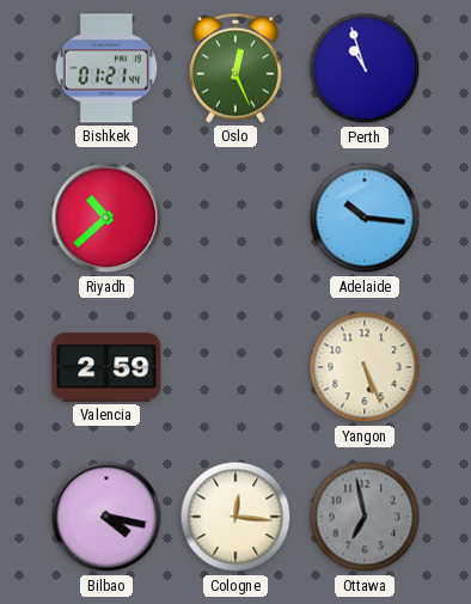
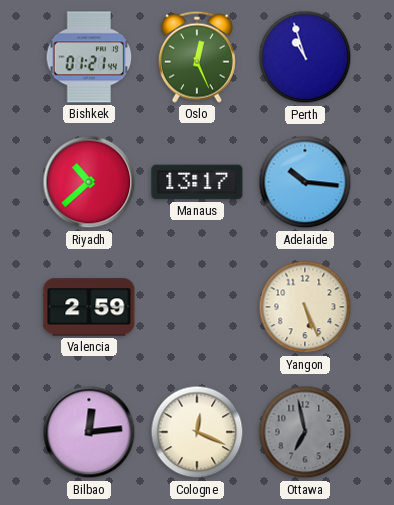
Manaus: none -> 13:17 (197, 182)
Bilbao: 4:17 -> 12:14 (89, 432)
Cologne: 12:16 -> 12:19 (197, 432)
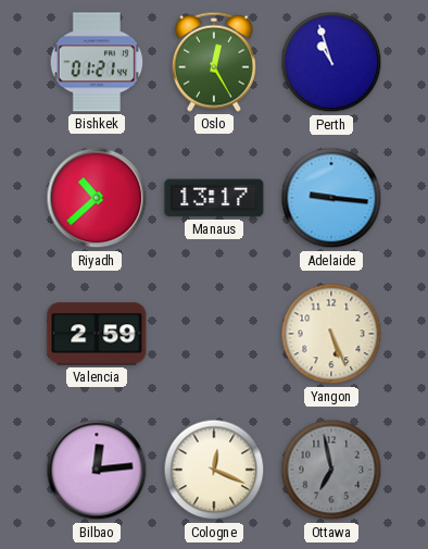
Oslo: 12:26 -> 12:25 (214, 62)
Adelaide: 10:16 -> 9:16 (331, 198)
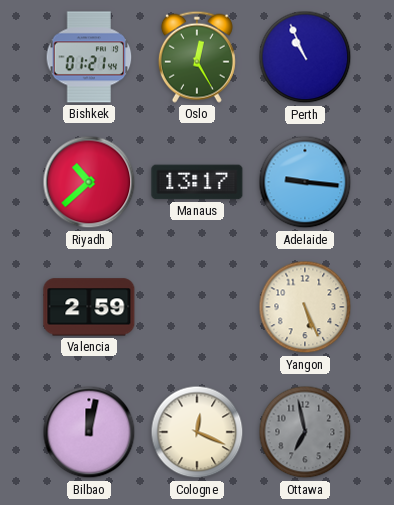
Perth: 10:57 -> 10:56 (305, 57)
Bilbao: 12:14 -> 12:02 (89, 432)
